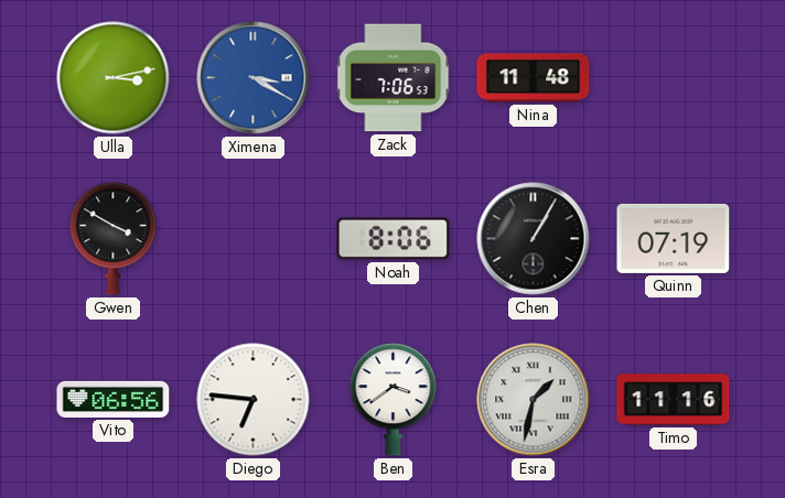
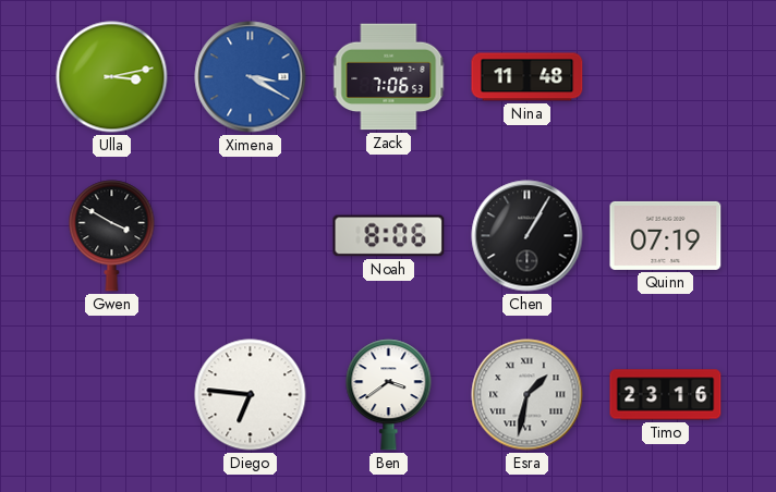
Vito: 06:56 -> none (114, 399)
Timo: 11:16 -> 23:16 (666, 395)
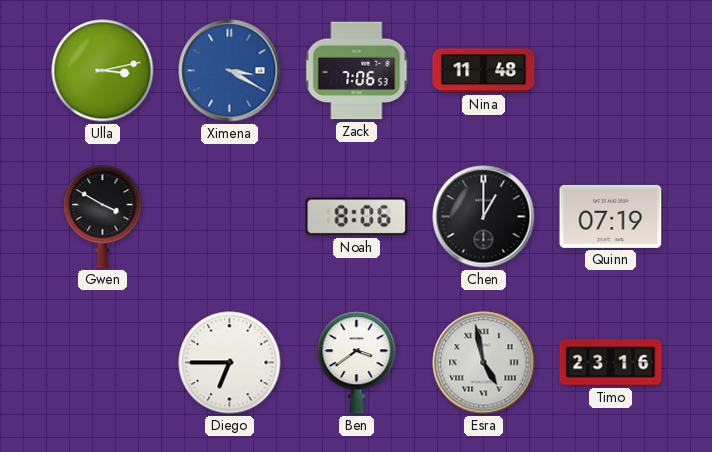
Chen: 1:05 -> 1:00 (484, 217)
Diego: 6:46 -> 6:45 (230, 363)
Esra: 1:32 -> 4:58 (484, 363)
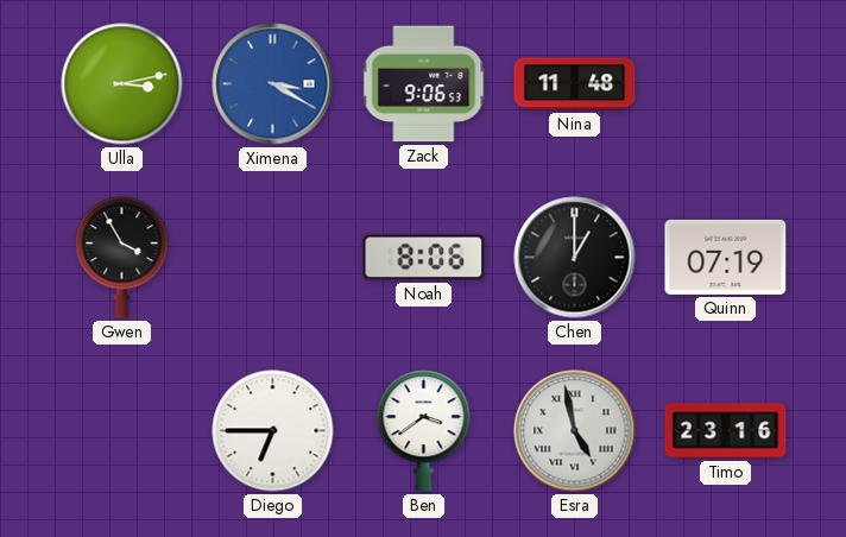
Zack: 7:06 -> 9:06 (424, 84)
Gwen: 3:50 -> 3:55 (122, 258)
